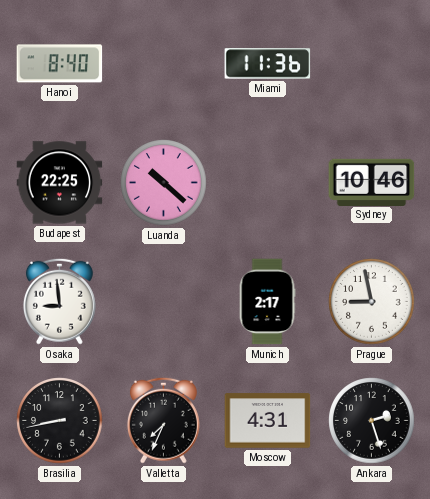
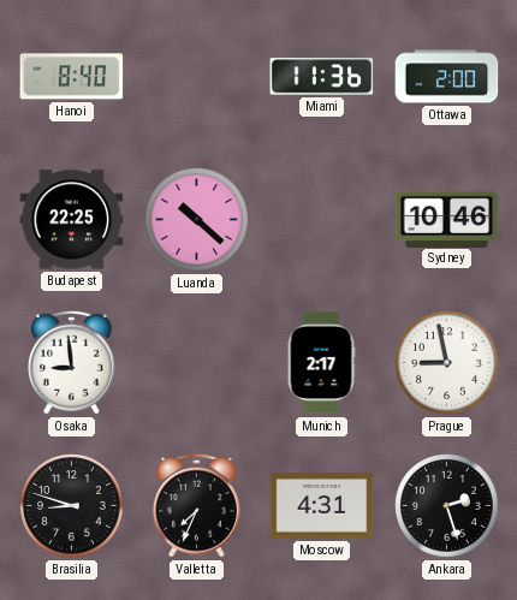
Ottawa: none -> 2:00 (447, 77)
Brasilia: 8:43 -> 8:48 (72, 506)
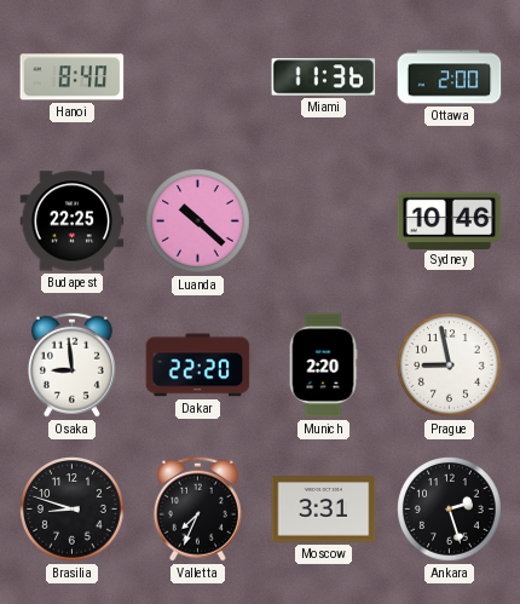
Dakar: none -> 22:20 (198, 366)
Munich: 2:17 -> 2:20 (323, 366)
Moscow: 4:31 -> 3:31 (324, 510)
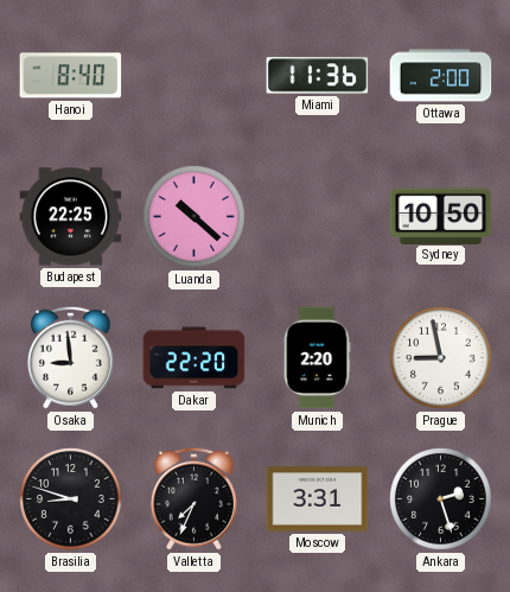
Sydney: 10:46 -> 10:50 (441, 216)
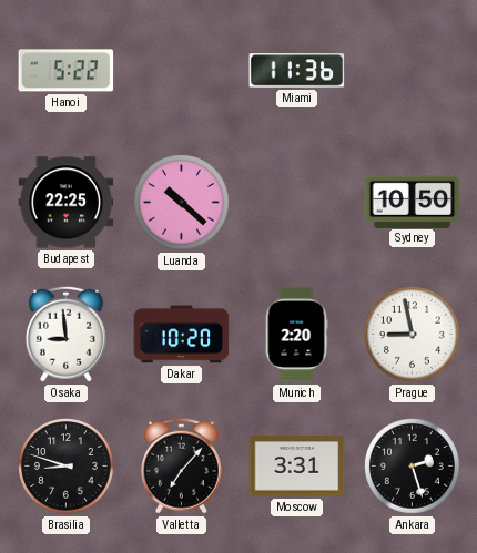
Hanoi: 8:40 -> 5:22 (67, 71)
Ottawa: 2:00 -> none (441, 76)
Dakar: 22:20 -> 10:20 (182, 335)
Valletta: 7:34 -> 7:07 (181, 465)
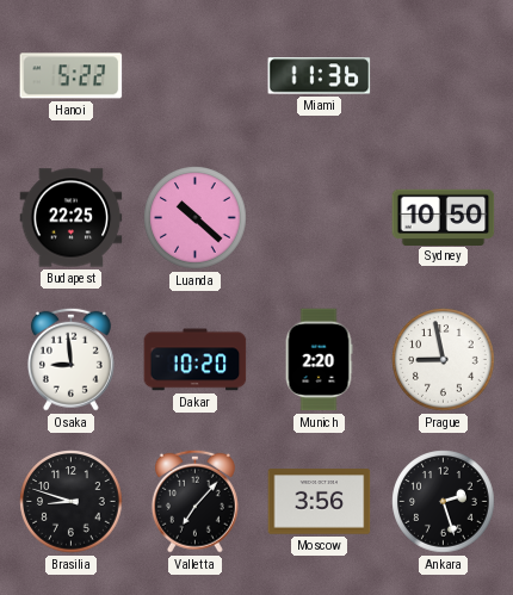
Moscow: 3:31 -> 3:56 (320, 502)
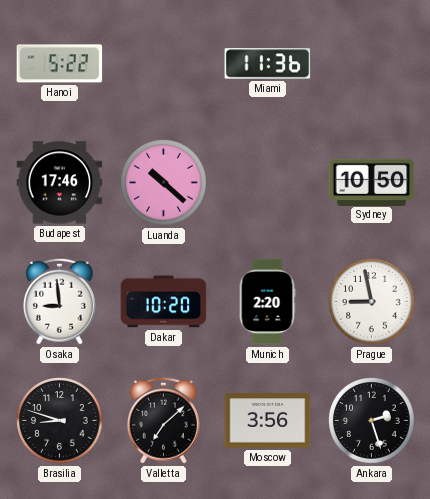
Budapest: 22:25 -> 17:46 (60, 183)
Valletta: 7:07 -> 7:08 (163, 420)
